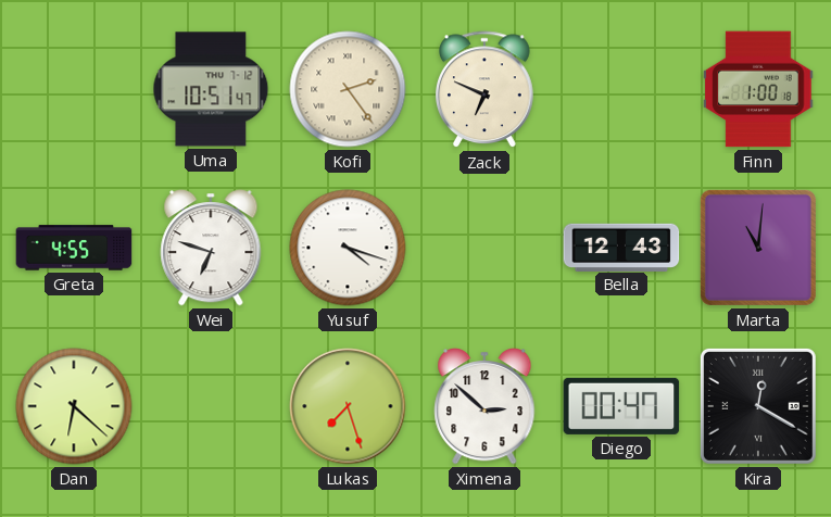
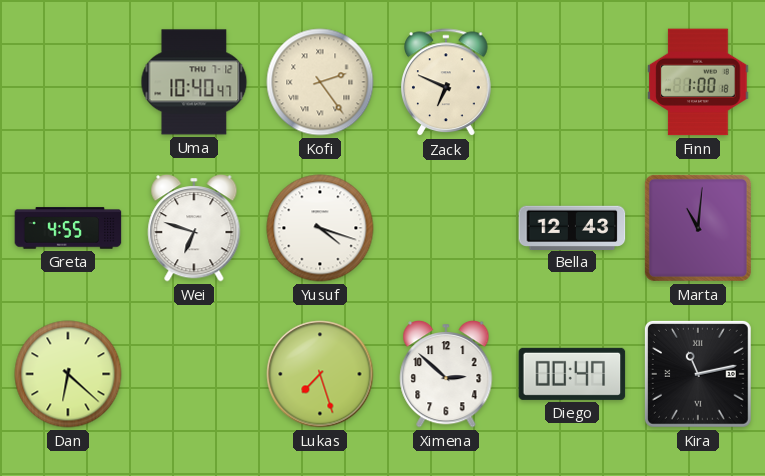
Uma: 10:51 -> 10:40 (194, 82)
Kira: 12:20 -> 11:13 (698, 374)
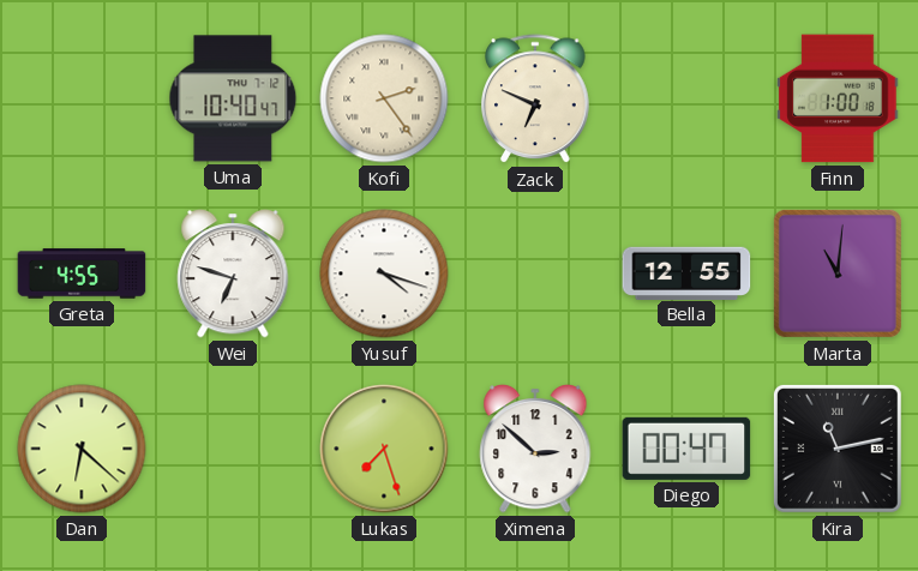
Bella: 12:43 -> 12:55 (686, 272)
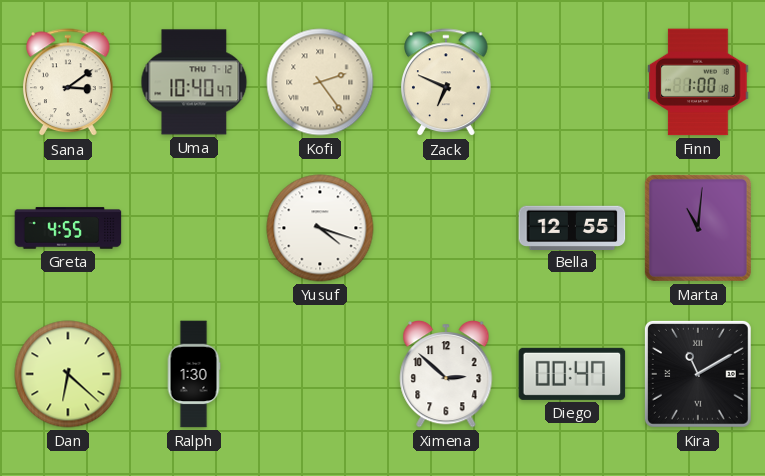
Sana: none -> 3:09 (69, 83)
Wei: 6:48 -> none (233, 275)
Ralph: none -> 1:30 (194, 374)
Lukas: 7:27 -> none (384, 449)
Kira: 11:13 -> 11:10 (698, 374)
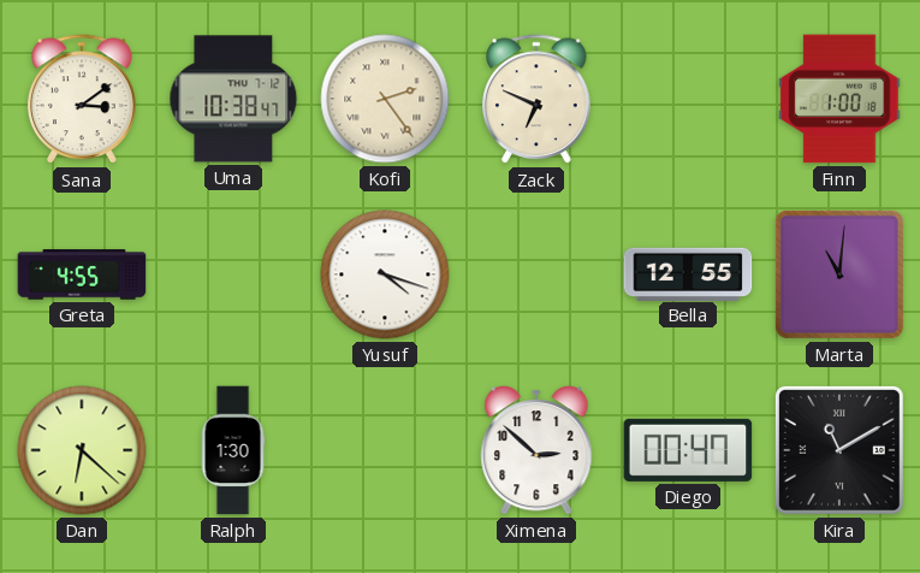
Uma: 10:40 -> 10:38 (233, 99)
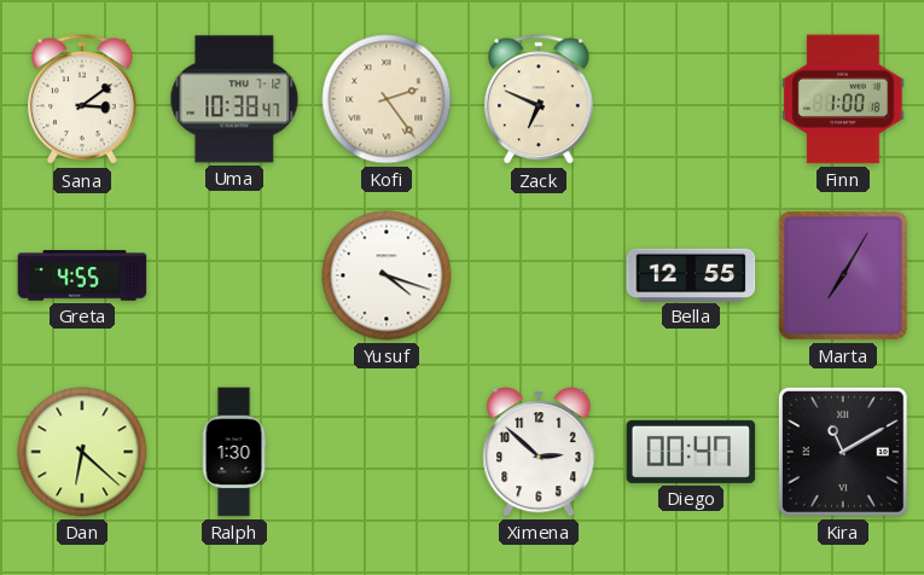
Marta: 11:01 -> 7:05 (843, 275)
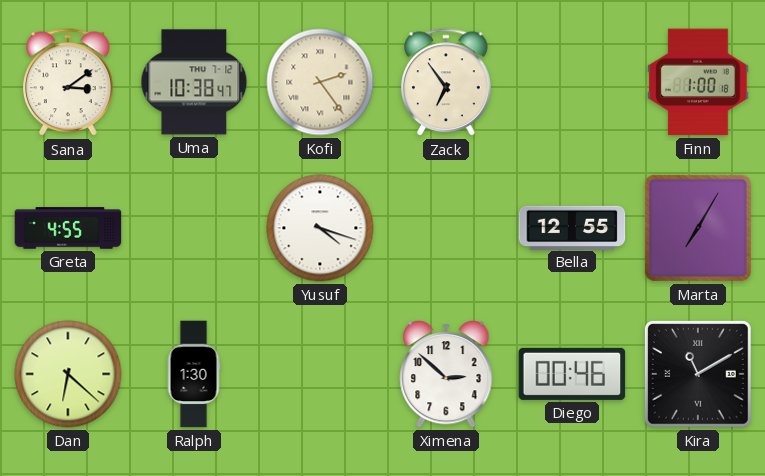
Zack: 6:49 -> 6:54 (447, 83)
Diego: 00:47 -> 00:46 (572, 374)
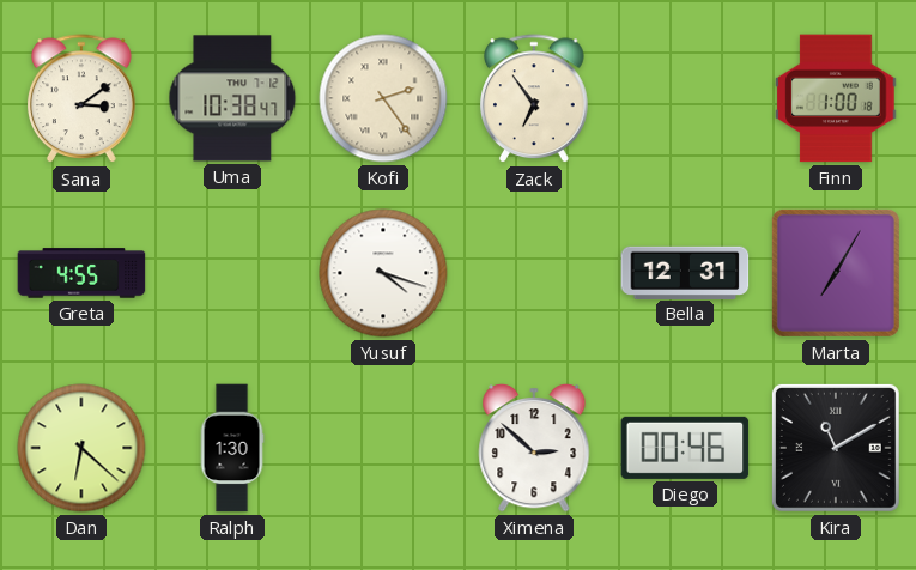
Bella: 12:55 -> 12:31 (685, 272)
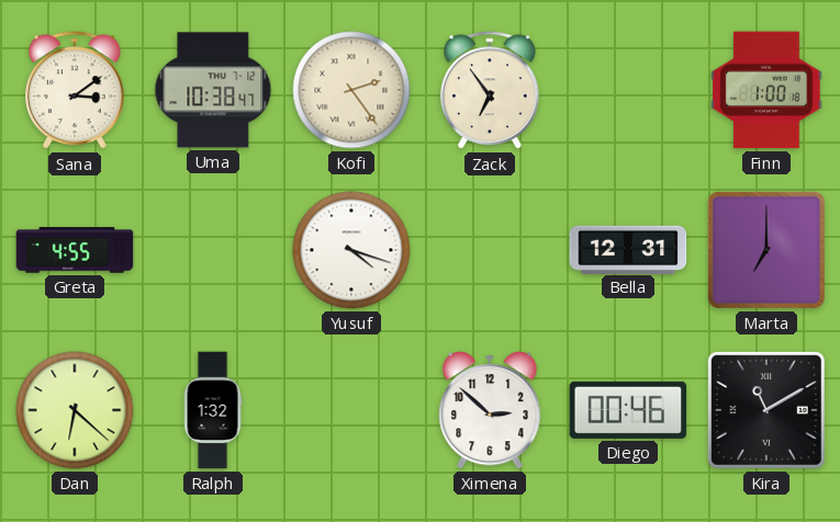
Marta: 7:05 -> 7:00 (766, 250)
Ralph: 1:30 -> 1:32 (213, 410)
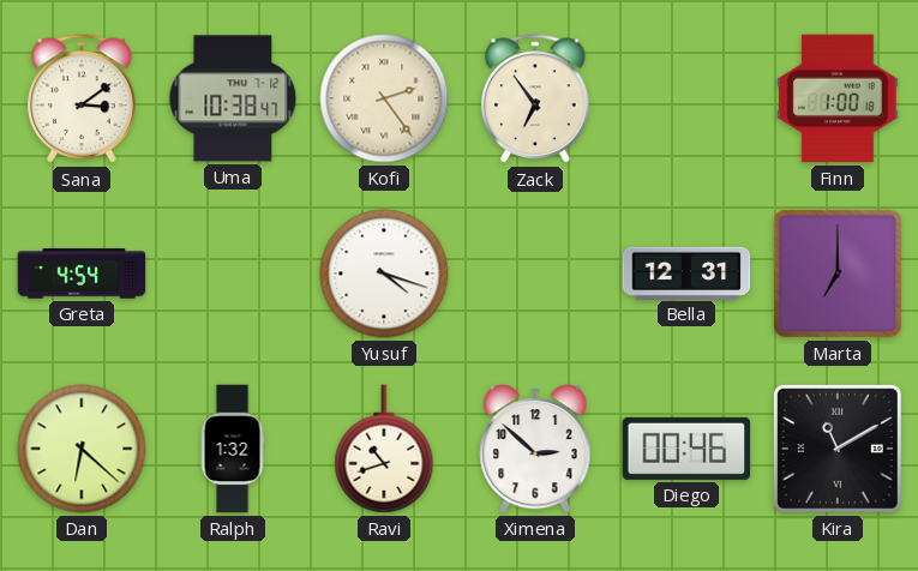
Greta: 4:55 -> 4:54 (82, 274)
Ravi: none -> 10:42 (384, 449)
